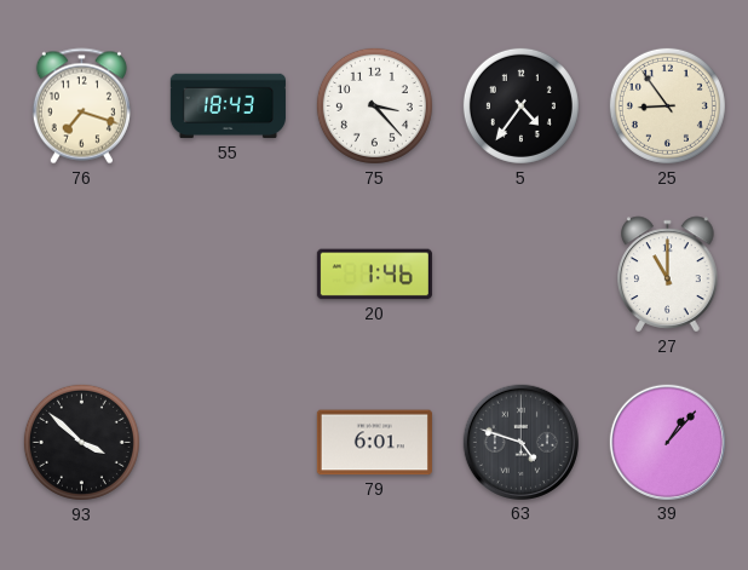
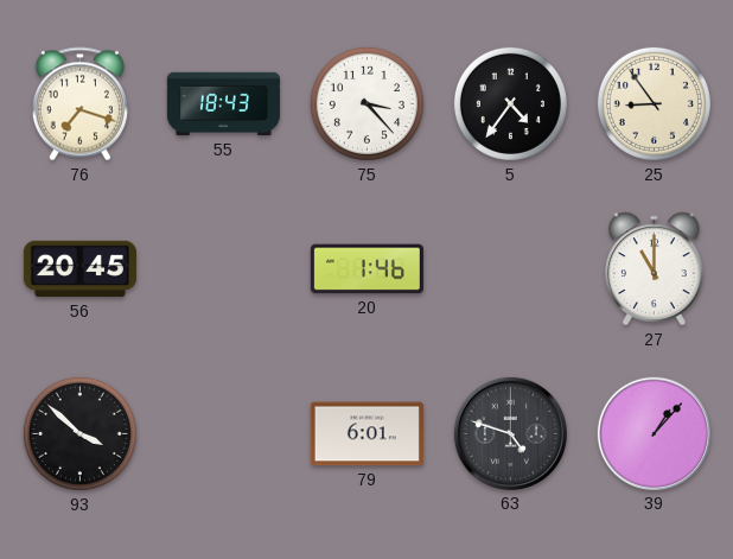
56: none -> 20:45 (79, 269)
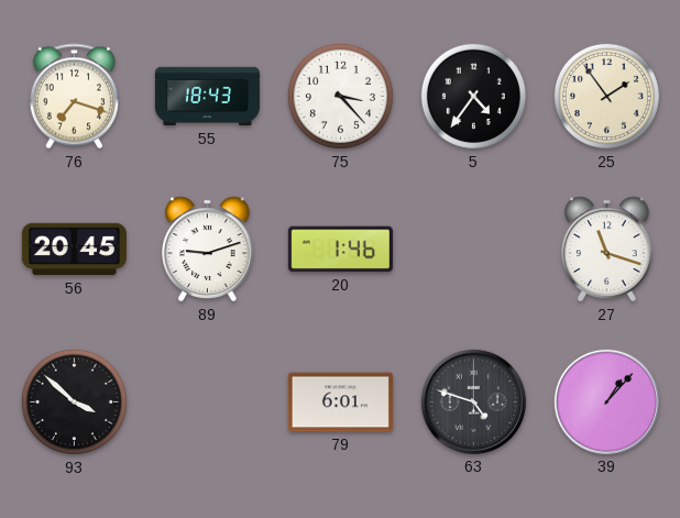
25: 8:54 -> 1:54 (606, 96)
89: none -> 9:12 (208, 250)
27: 11:00 -> 11:18 (607, 250)
